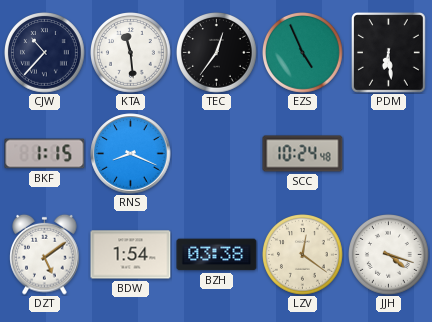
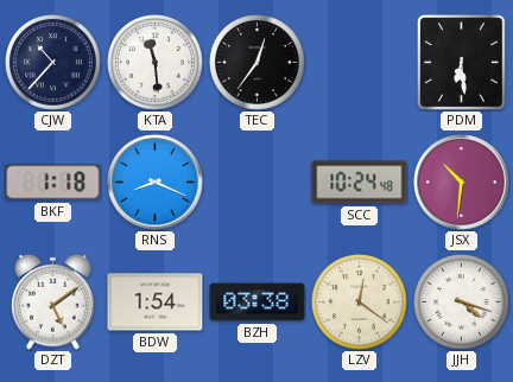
EZS: 4:56 -> none (303, 53)
BKF: 1:15 -> 1:18 (53, 183)
JSX: none -> 10:31 (462, 183)
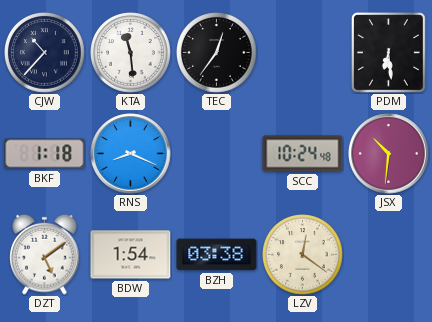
JJH: 4:18 -> none (462, 303)
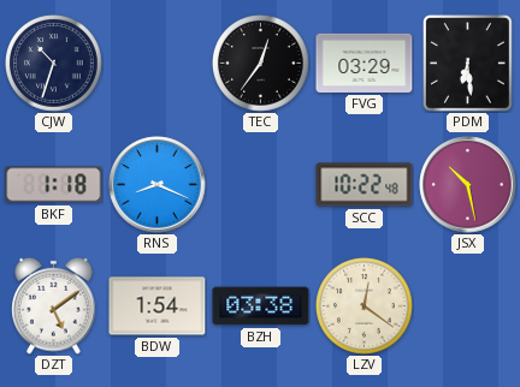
CJW: 10:37 -> 10:33 (54, 64)
KTA: 11:29 -> none (131, 53)
FVG: none -> 03:29 (365, 62)
SCC: 10:24 -> 10:22 (365, 185)
JSX: 10:31 -> 10:28 (468, 185)
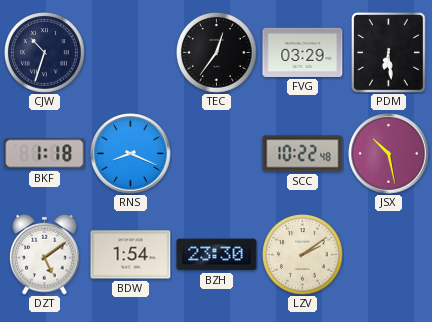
BZH: 03:38 -> 23:30 (217, 255)
LZV: 12:21 -> 2:09 (303, 255)
